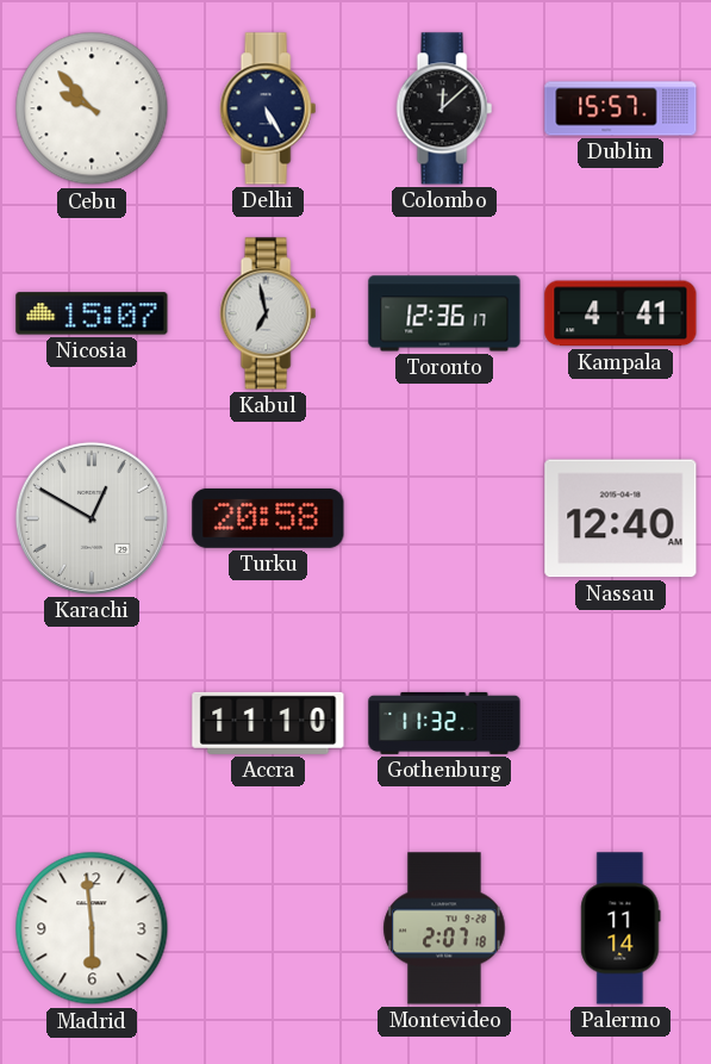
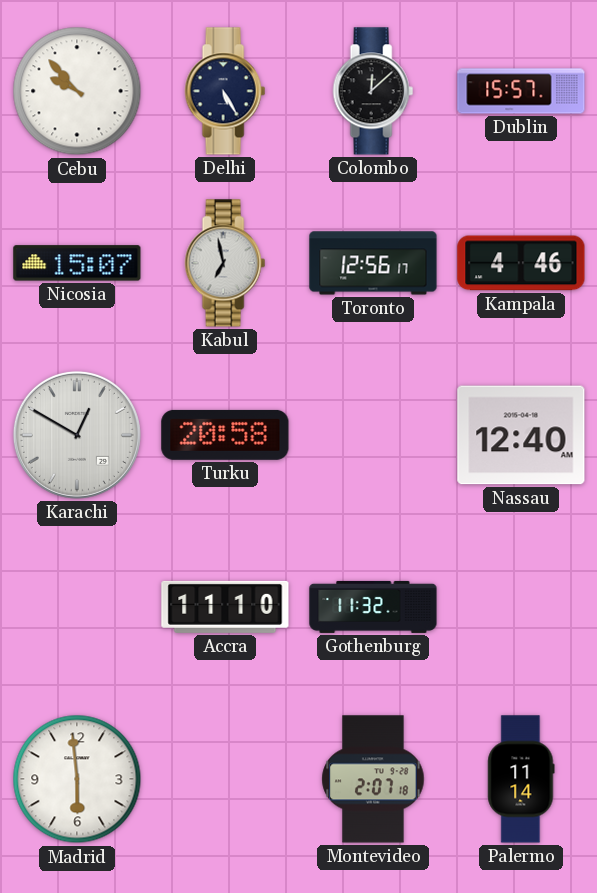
Toronto: 12:36 -> 12:56 (373, 263)
Kampala: 4:41 -> 4:46 (521, 263)
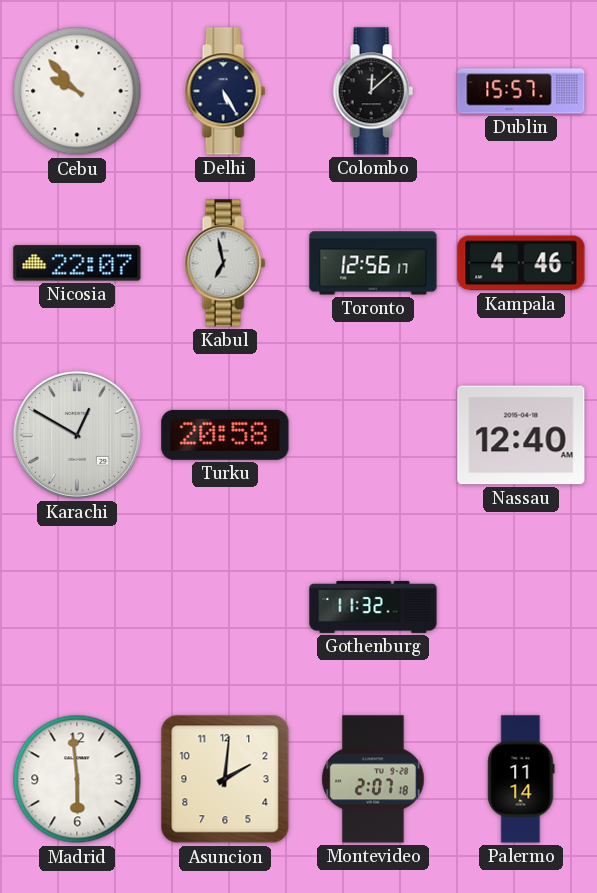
Nicosia: 15:07 -> 22:07 (77, 263)
Accra: 11:10 -> none (225, 607)
Asuncion: none -> 2:01 (225, 779)
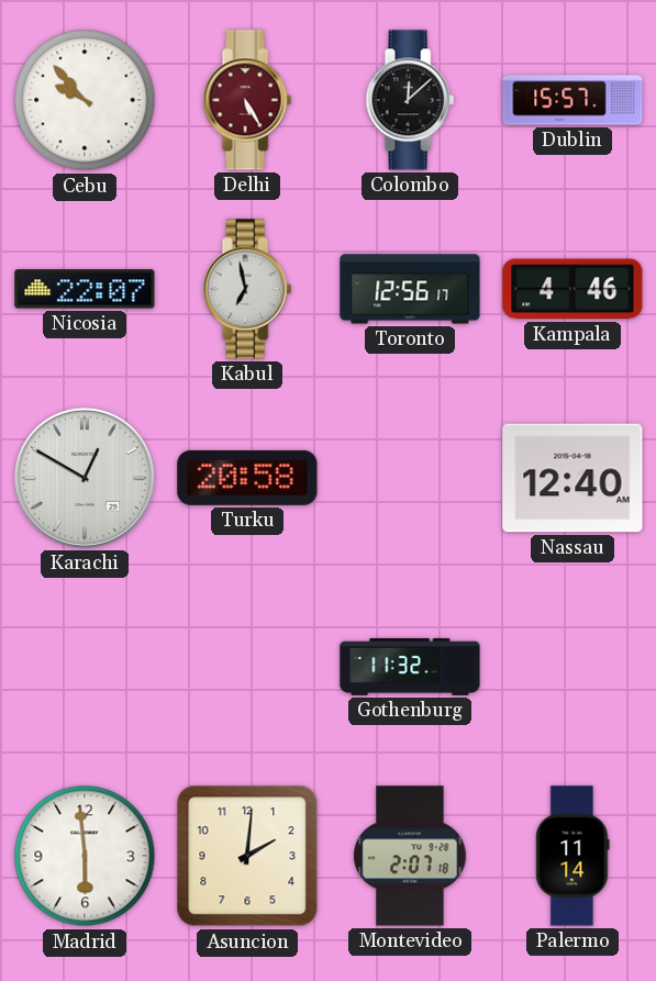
Delhi dial: navy -> burgundy (247, 100)
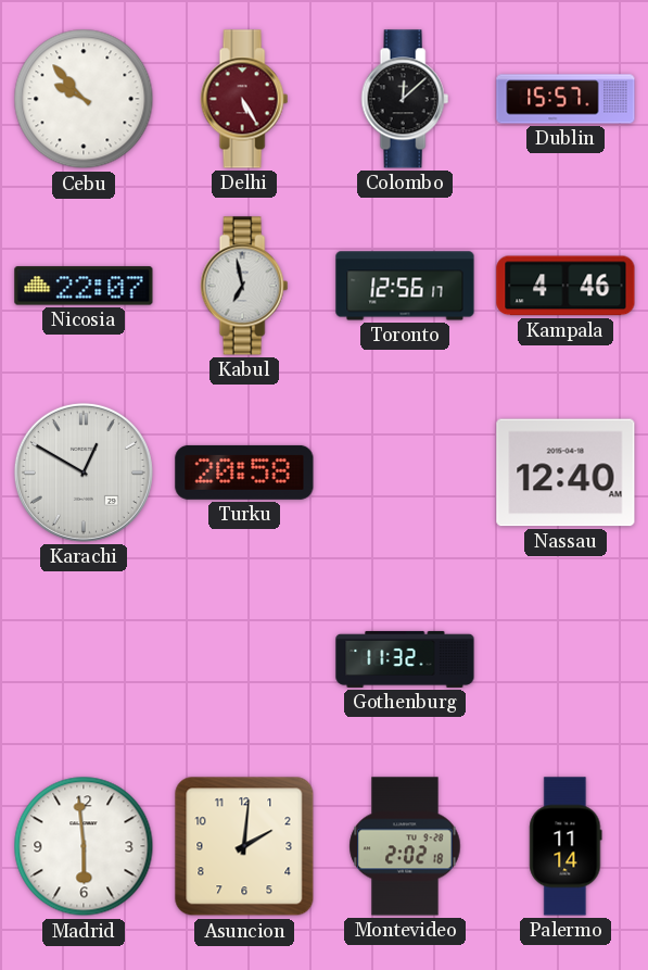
Montevideo: 2:07 -> 2:02 (405, 846)
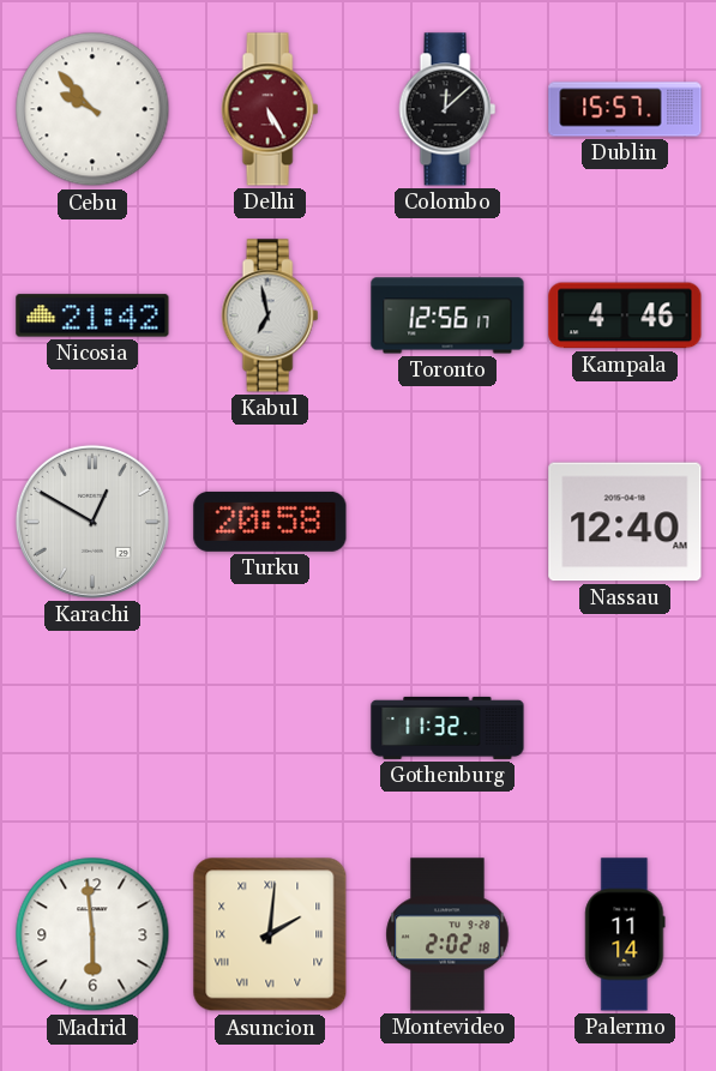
Nicosia: 22:07 -> 21:42 (92, 315)
Asuncion numerals: Arabic -> Roman (270, 934)
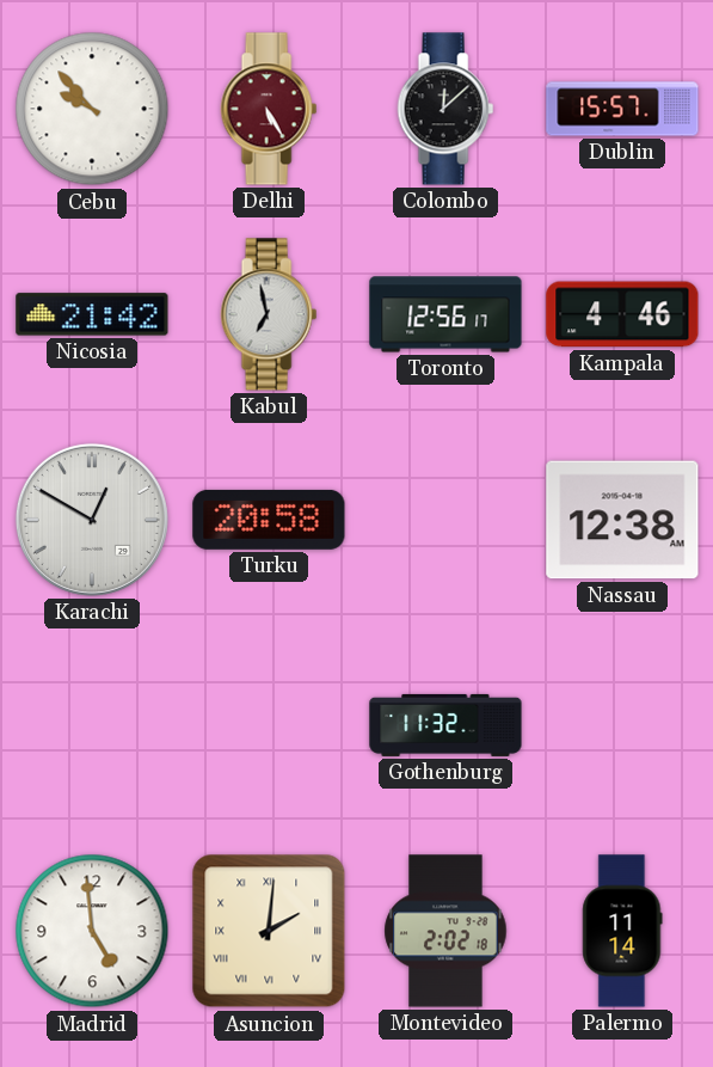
Nassau: 12:40 -> 12:38 (622, 520)
Madrid: 5:59 -> 4:59 (92, 931)
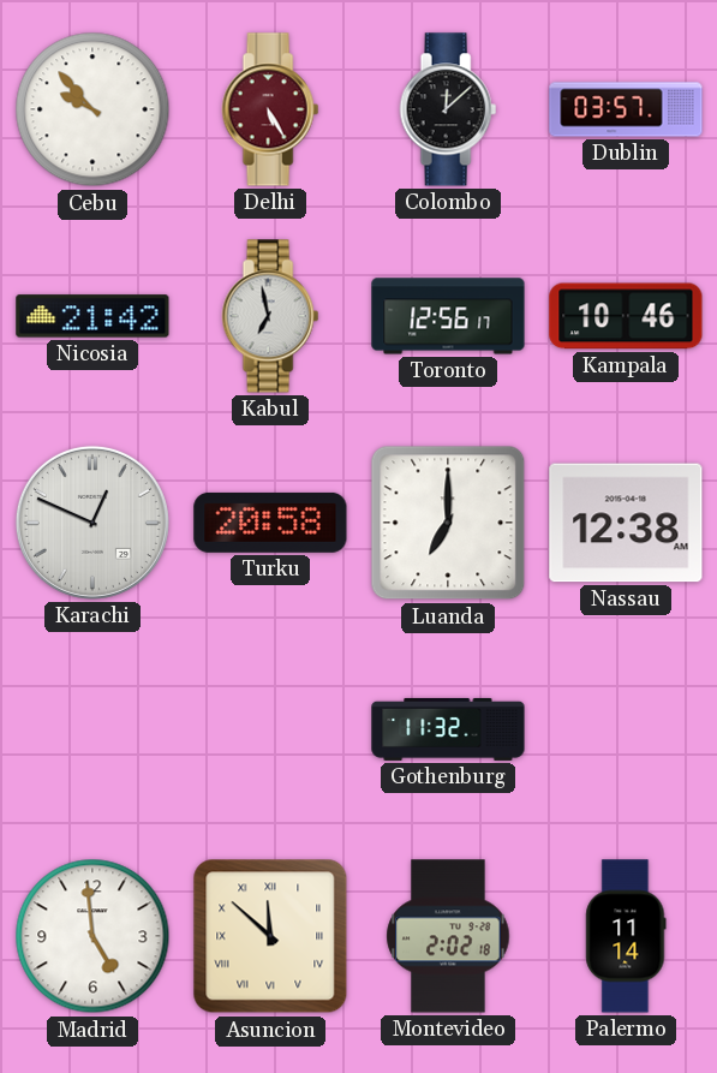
Dublin: 15:57 -> 03:57 (626, 109)
Kampala: 4:46 -> 10:46 (626, 316)
Karachi: 12:50 -> 12:49 (92, 523)
Luanda: none -> 7:00 (448, 523)
Asuncion: 2:01 -> 11:52 (270, 936)
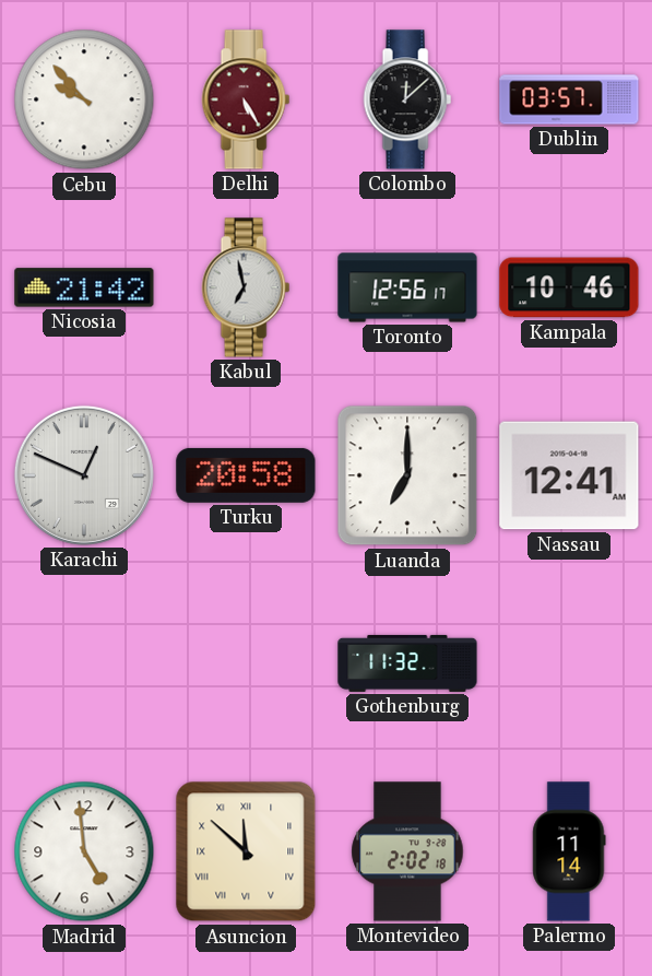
Nassau: 12:38 -> 12:41 (569, 475)
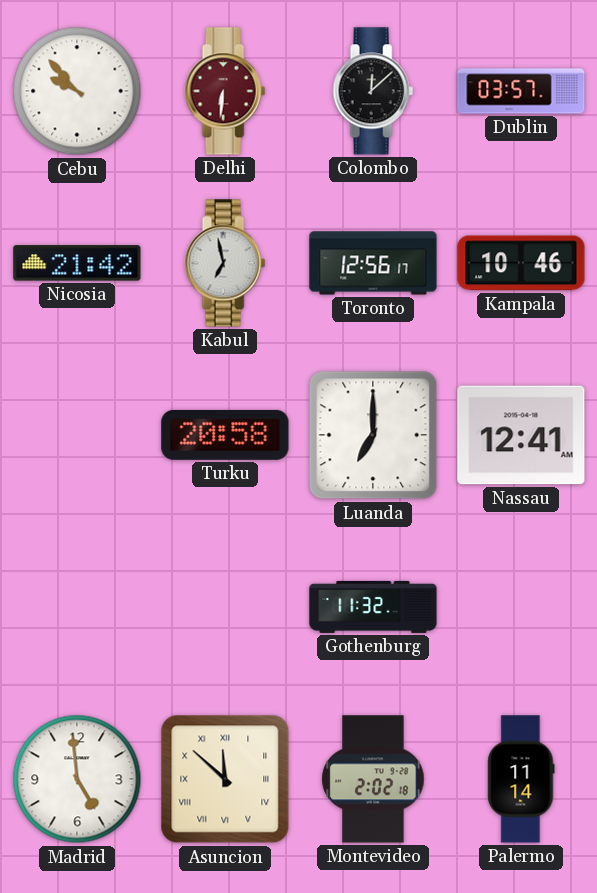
Delhi: 5:25 -> 6:31 (225, 91)
Karachi: 12:49 -> none (84, 475)
